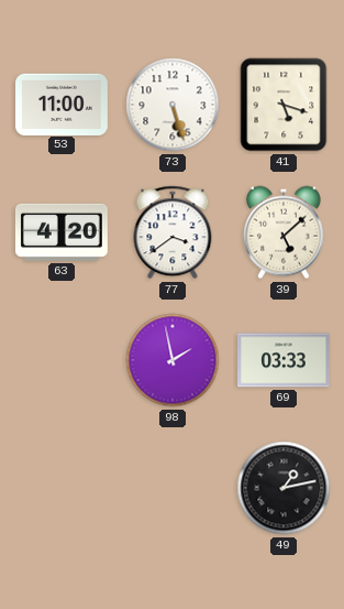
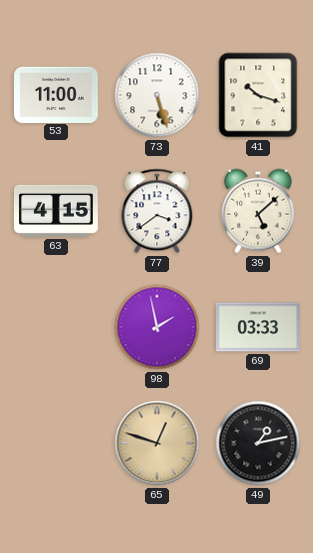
41: 5:18 -> 10:18 (258, 95)
63: 4:20 -> 4:15 (56, 211)
65: none -> 12:48 (157, 443)
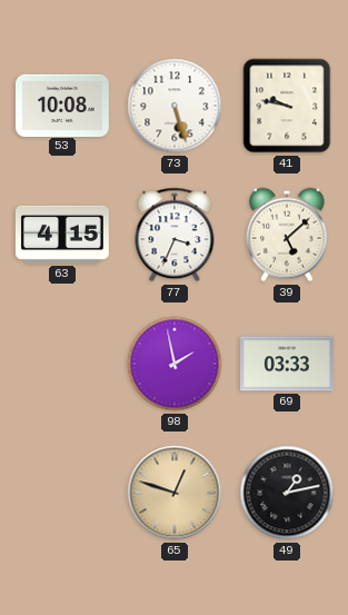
53: 11:00 -> 10:08 (63, 105)
41: 10:18 -> 9:47 (287, 106)
77: 3:39 -> 3:34 (175, 235)
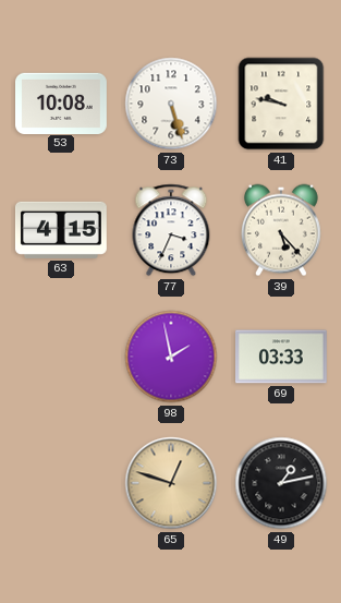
39: 5:08 -> 5:23 (281, 230)
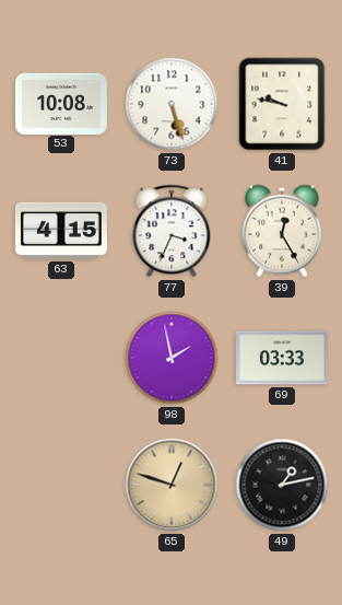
39: 5:23 -> 12:25 (282, 231)
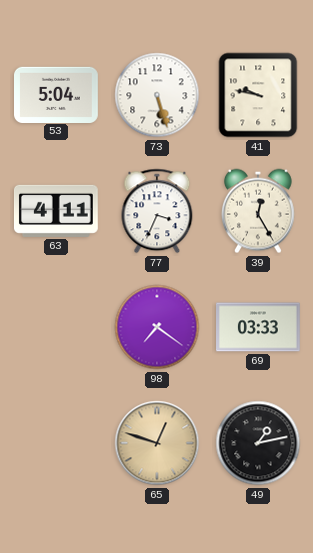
53: 10:08 -> 5:04 (57, 94)
63: 4:15 -> 4:11 (56, 211)
98: 1:58 -> 7:21 (157, 327)
